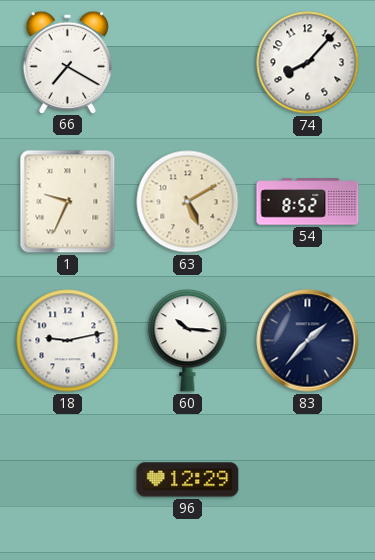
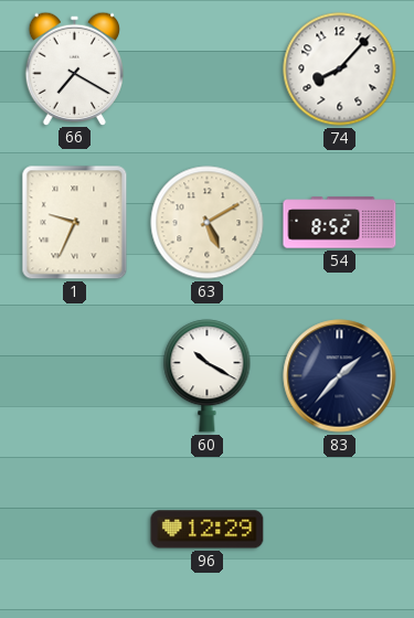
18: 9:13 -> none (68, 341)
60: 10:16 -> 10:20 (208, 376)
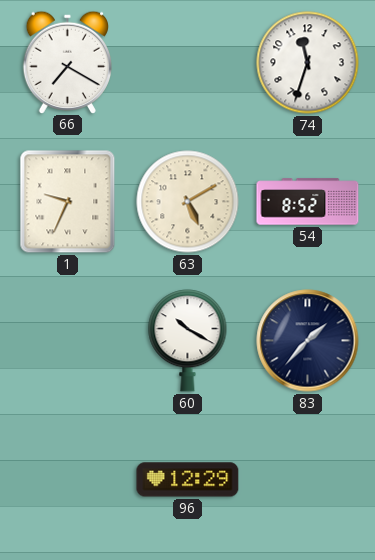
74: 8:07 -> 11:33 (308, 63)
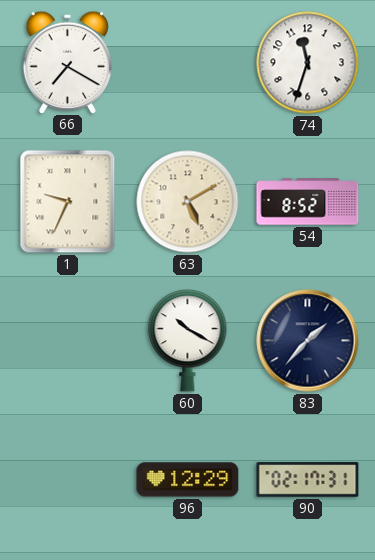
90: none -> 02:17 (308, 480)
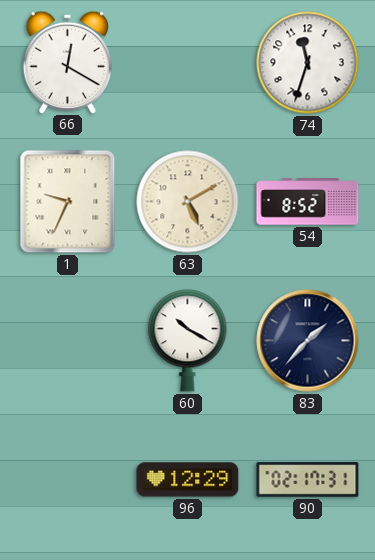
66: 7:20 -> 12:20 (67, 62)
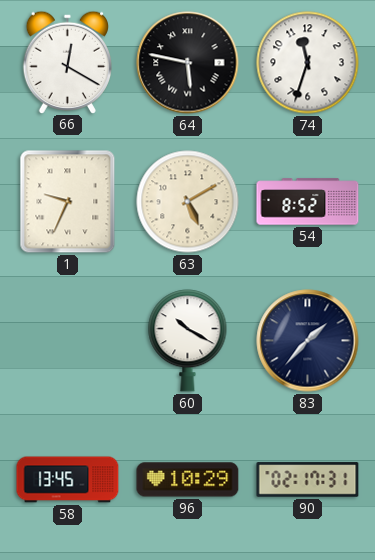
64: none -> 5:47 (188, 63)
58: none -> 13:45 (68, 480)
96: 12:29 -> 10:29 (188, 480)
